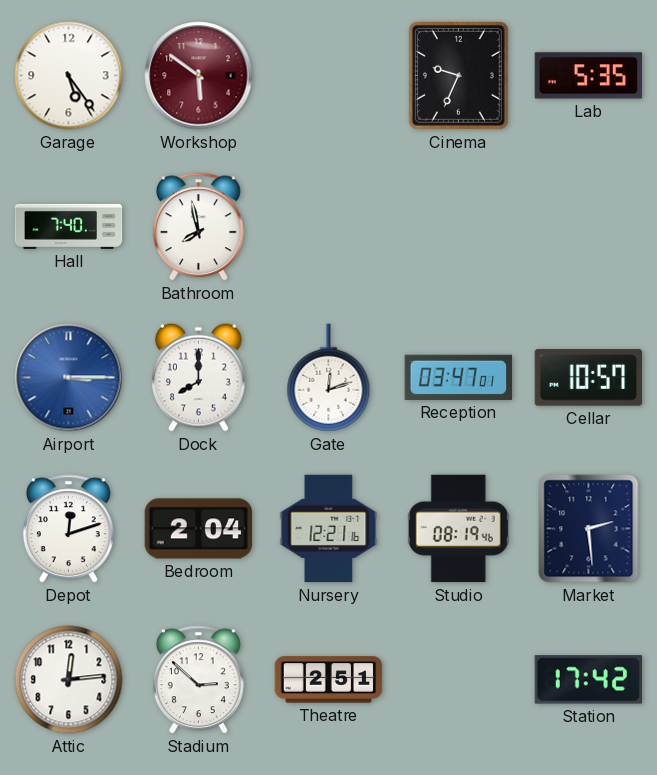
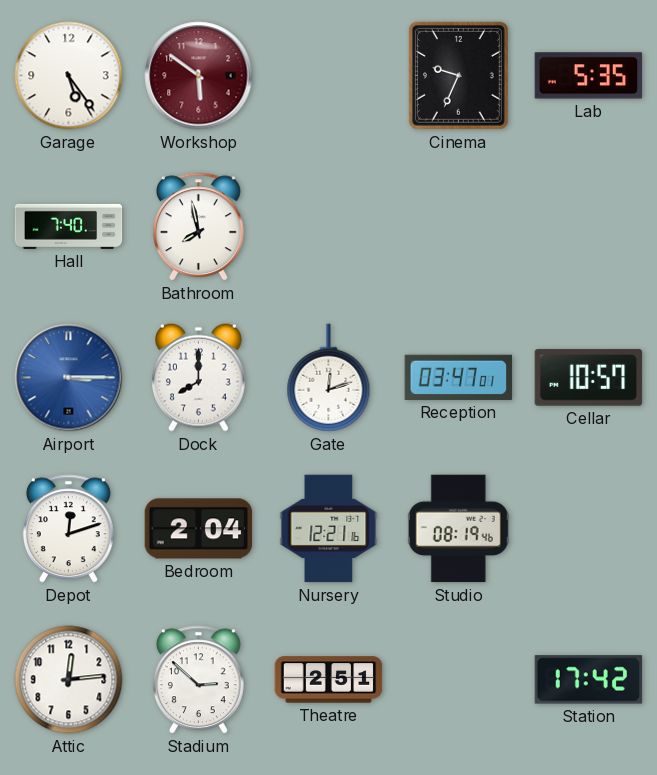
Market: 2:29 -> none (589, 529)
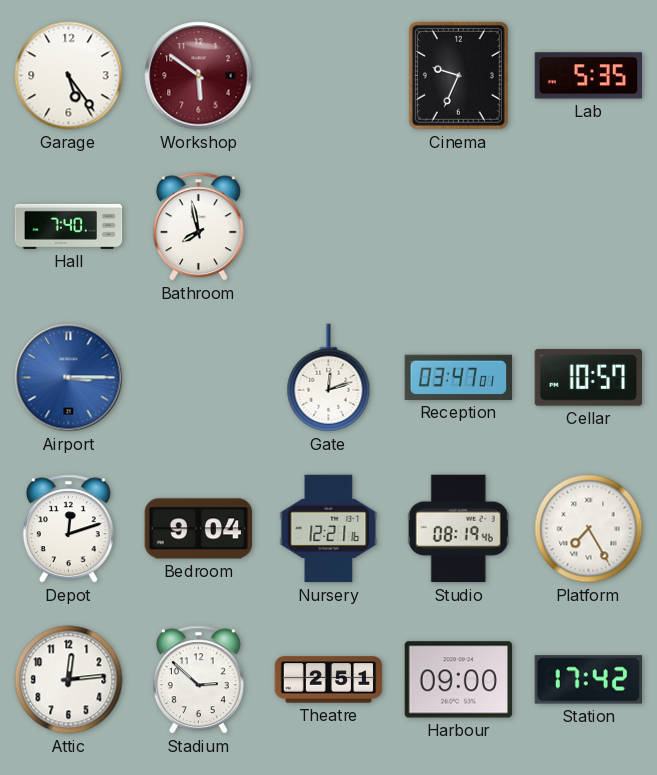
Dock: 8:00 -> none (199, 377)
Bedroom: 2:04 -> 9:04 (199, 529)
Platform: none -> 7:25 (589, 529)
Harbour: none -> 09:00 (459, 680)
